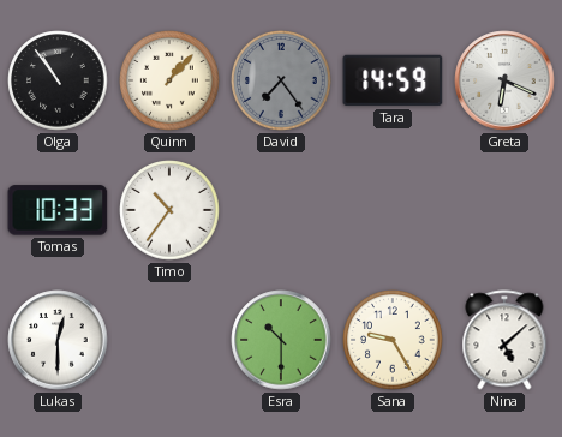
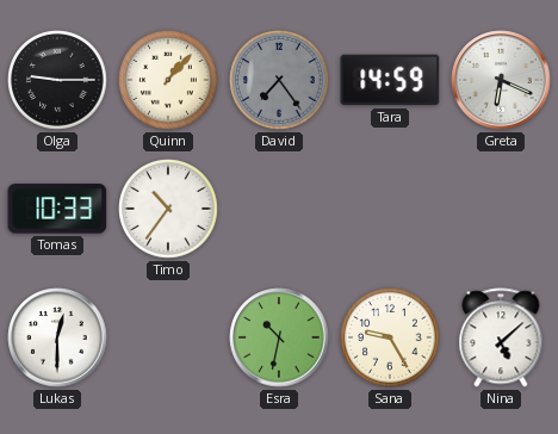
Olga: 10:54 -> 9:15 (57, 80)
Esra: 10:30 -> 10:32 (279, 337)
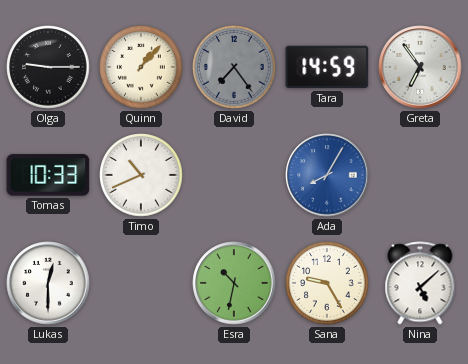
Greta: 6:19 -> 6:54 (420, 67)
Timo: 10:36 -> 10:41 (141, 175)
Ada: none -> 8:05 (327, 175)
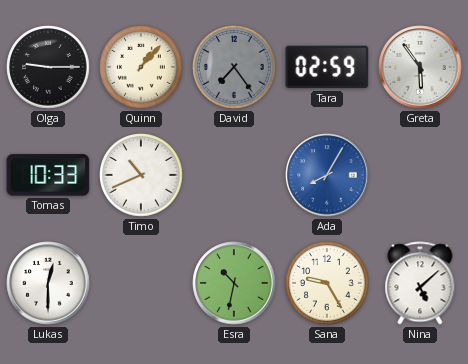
Tara: 14:59 -> 02:59 (327, 67)
Greta: 6:54 -> 5:54 (420, 67)
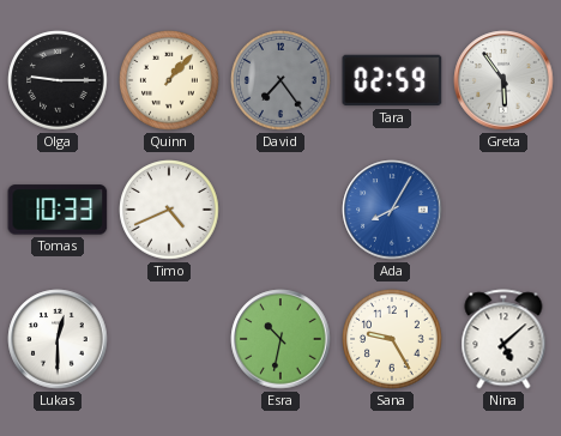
Timo: 10:41 -> 4:41 (169, 210)
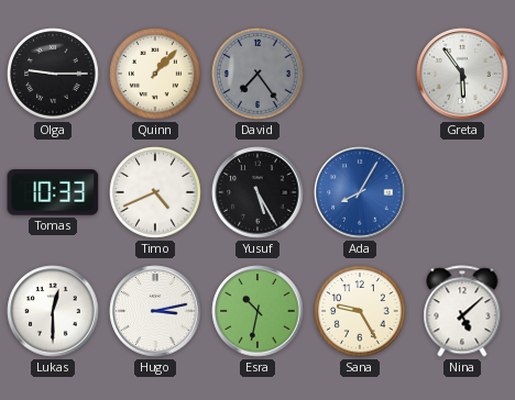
Tara: 02:59 -> none (392, 80)
Yusuf: none -> 5:25 (257, 192)
Hugo: none -> 3:13 (155, 311)
